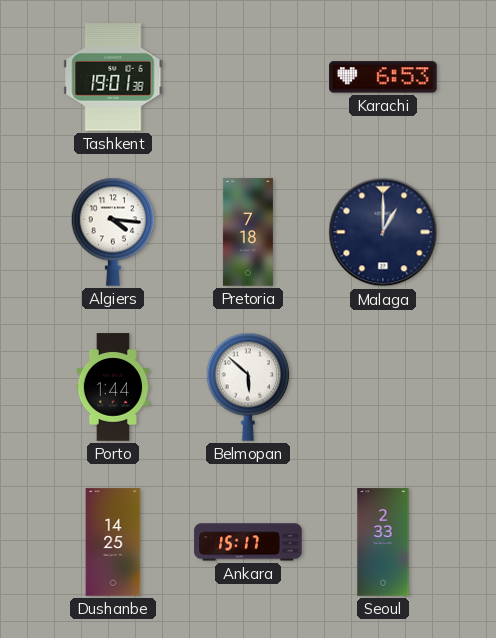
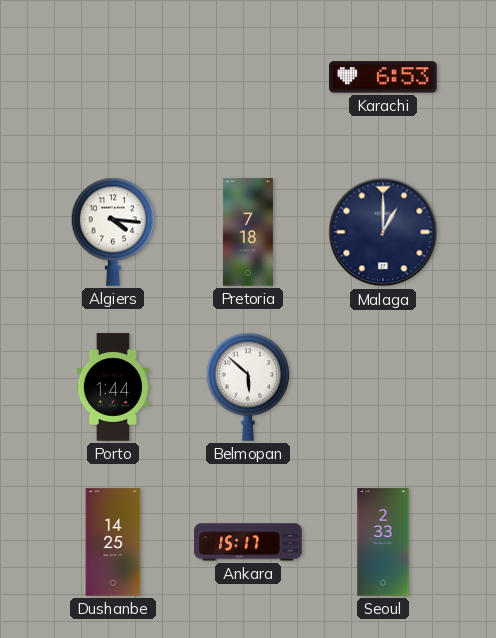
Tashkent: 19:01 -> none (113, 77)
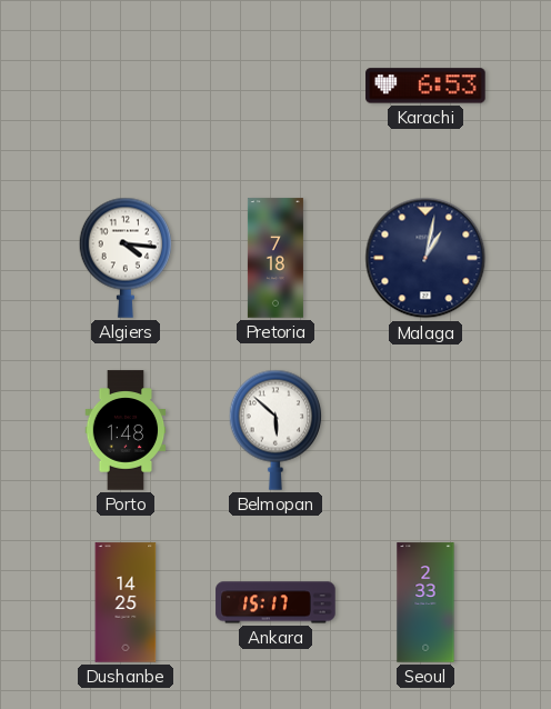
Malaga: 1:00 -> 1:02 (425, 258)
Porto: 1:44 -> 1:48 (126, 430)
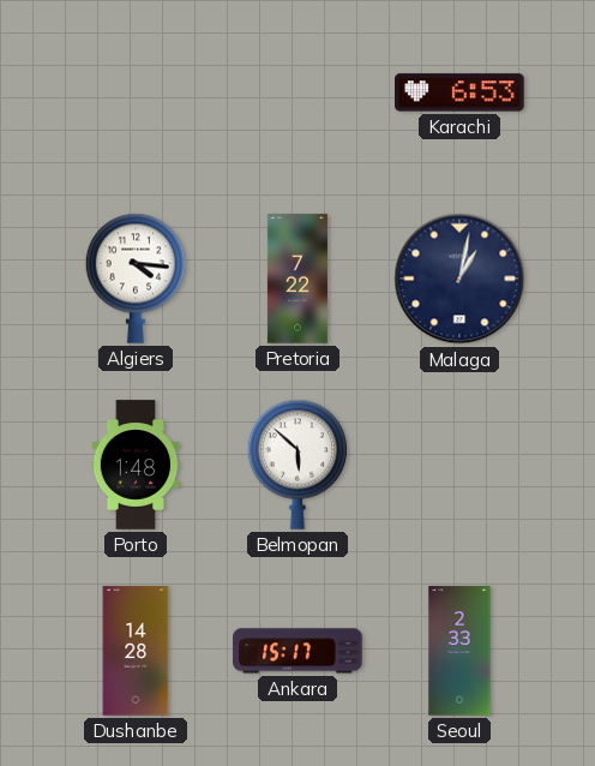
Pretoria: 7:18 -> 7:22 (297, 279)
Dushanbe: 14:25 -> 14:28 (136, 651)
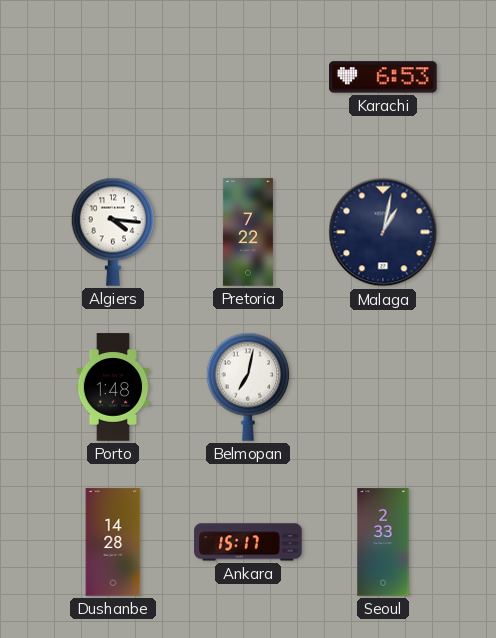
Belmopan: 5:52 -> 7:02 (248, 387)
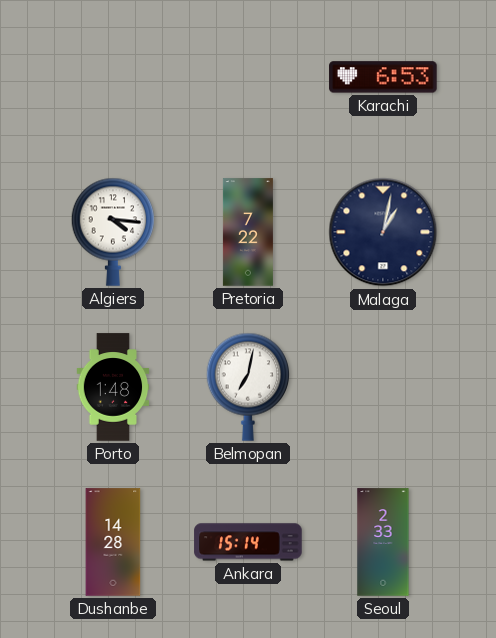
Ankara: 15:17 -> 15:14 (248, 542)
